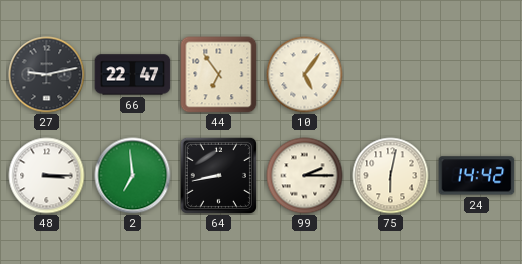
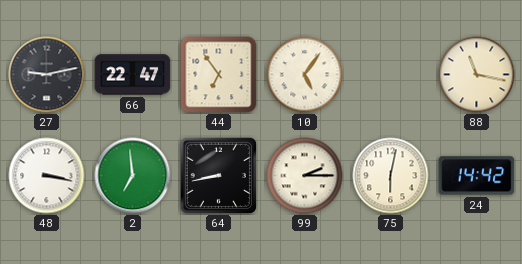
88: none -> 11:17 (477, 75)
48: 3:15 -> 3:17 (47, 176)
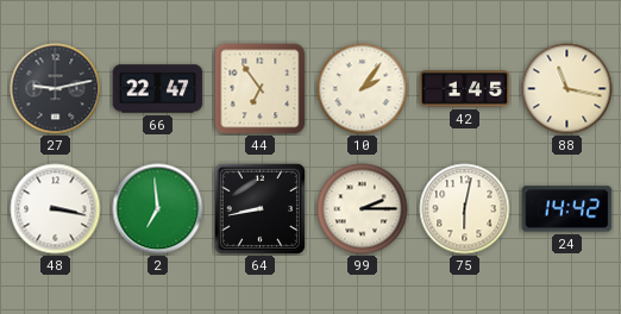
10: 5:06 -> 2:06 (363, 89)
42: none -> 1:45 (465, 89)
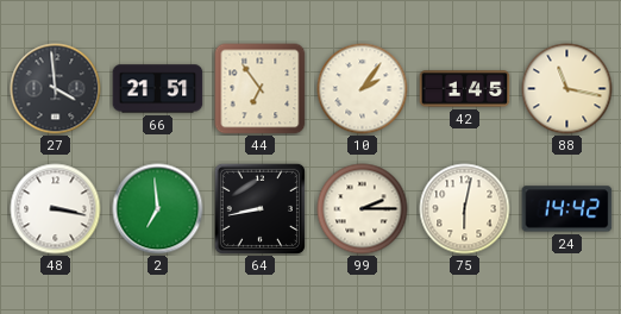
27: 9:13 -> 3:59 (56, 89)
66: 22:47 -> 21:51 (158, 89)
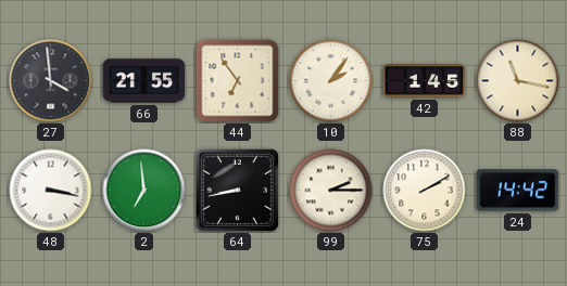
66: 21:51 -> 21:55 (144, 81)
75: 6:02 -> 2:10 (425, 191)
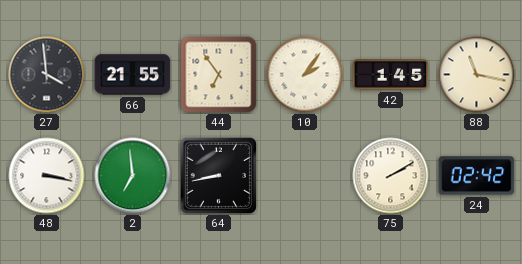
99: 2:15 -> none (331, 191)
24: 14:42 -> 02:42 (477, 176)
